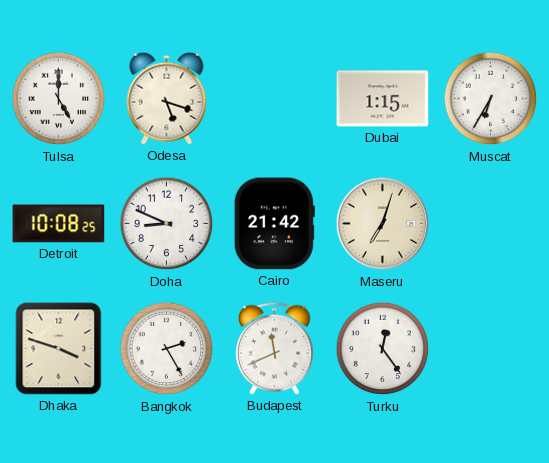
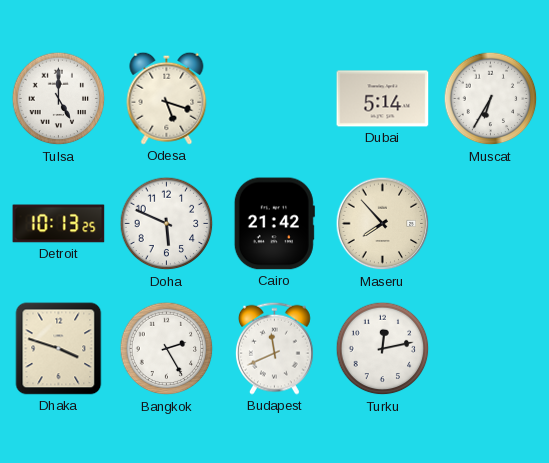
Dubai: 1:15 -> 5:14 (383, 99)
Detroit: 10:08 -> 10:13 (59, 224)
Doha: 8:49 -> 5:49 (167, 224)
Maseru: 7:03 -> 7:53 (383, 224)
Turku: 12:24 -> 12:13 (383, 349)
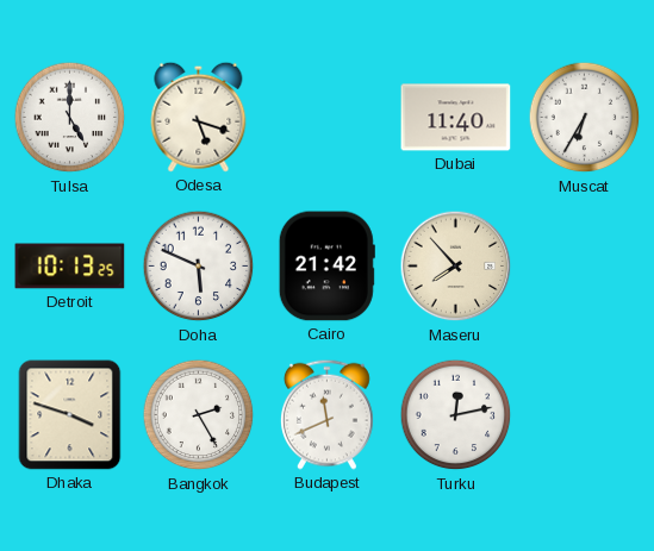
Dubai: 5:14 -> 11:40 (456, 118)
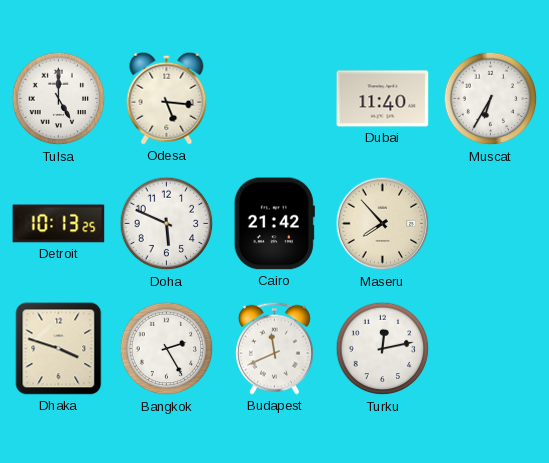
Odesa: 5:18 -> 5:16 (167, 98)
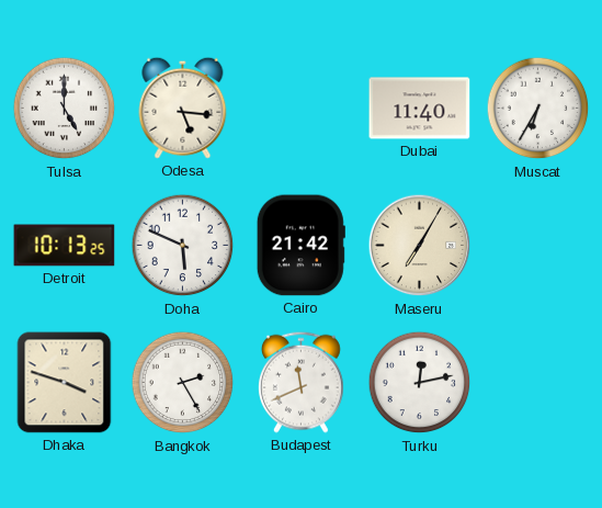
Maseru: 7:53 -> 7:05 (420, 246)
